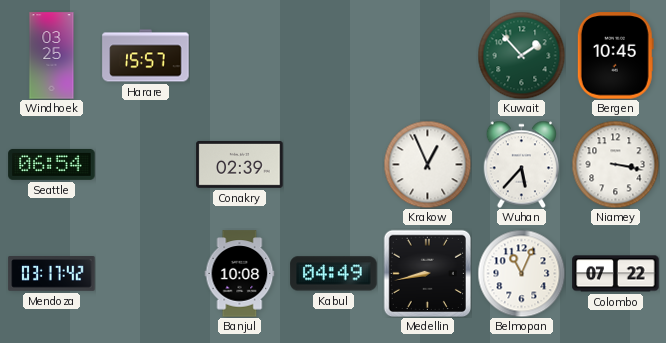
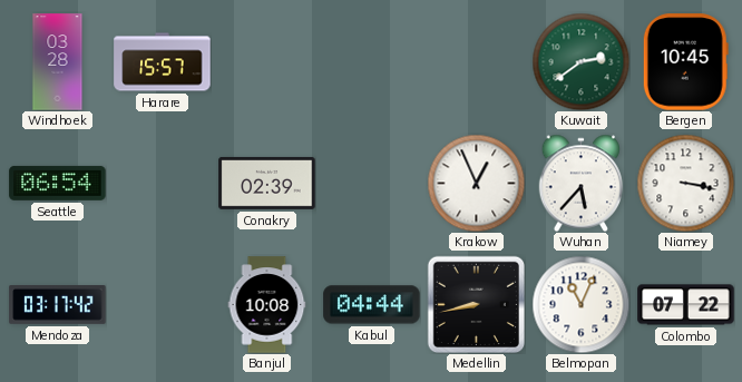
Windhoek: 03:25 -> 03:28 (58, 62)
Kuwait: 1:53 -> 2:39 (580, 61)
Kabul: 04:49 -> 04:44 (372, 305)
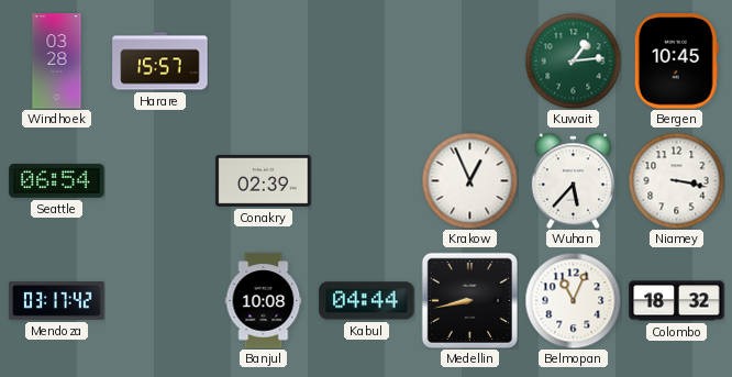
Kuwait: 2:39 -> 1:14 (573, 60)
Colombo: 07:22 -> 18:32 (677, 301)
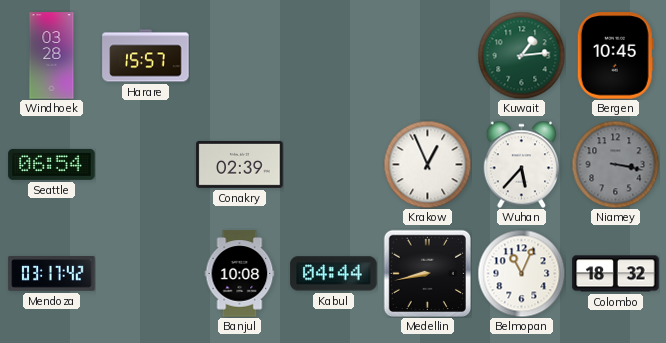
Niamey dial: white -> grey (615, 164)
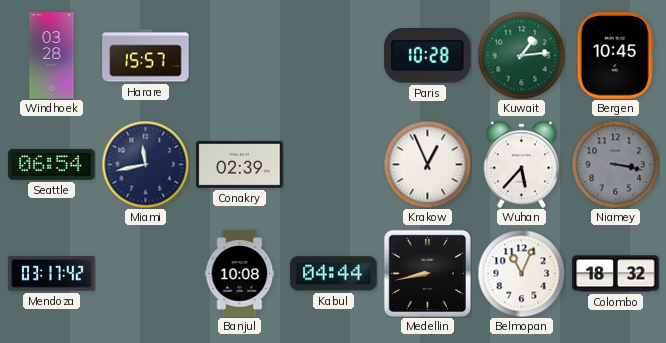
Paris: none -> 10:28 (428, 55)
Miami: none -> 11:43 (145, 164)
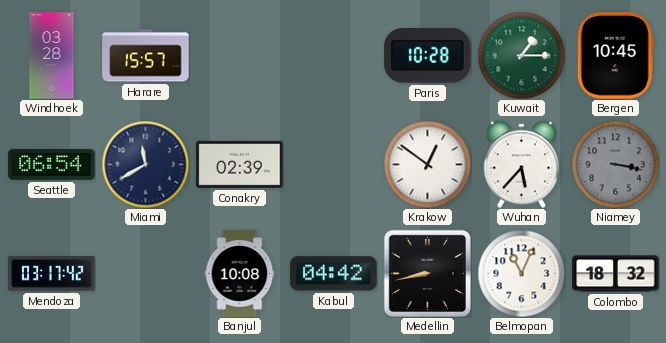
Kuwait: 1:14 -> 1:15 (521, 55)
Miami: 11:43 -> 11:40 (145, 164)
Krakow: 12:56 -> 12:51 (427, 164)
Kabul: 04:44 -> 04:42 (334, 274)
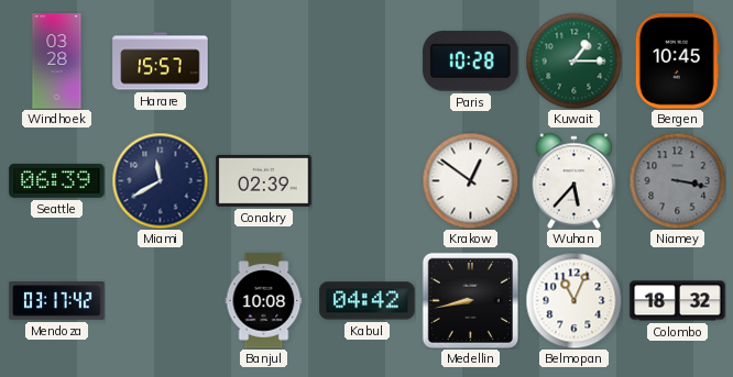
Seattle: 06:54 -> 06:39 (57, 180)
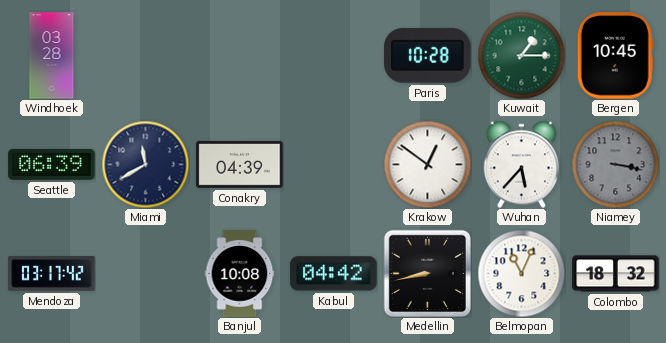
Harare: 15:57 -> none (161, 62)
Conakry: 02:39 -> 04:39 (240, 164)
